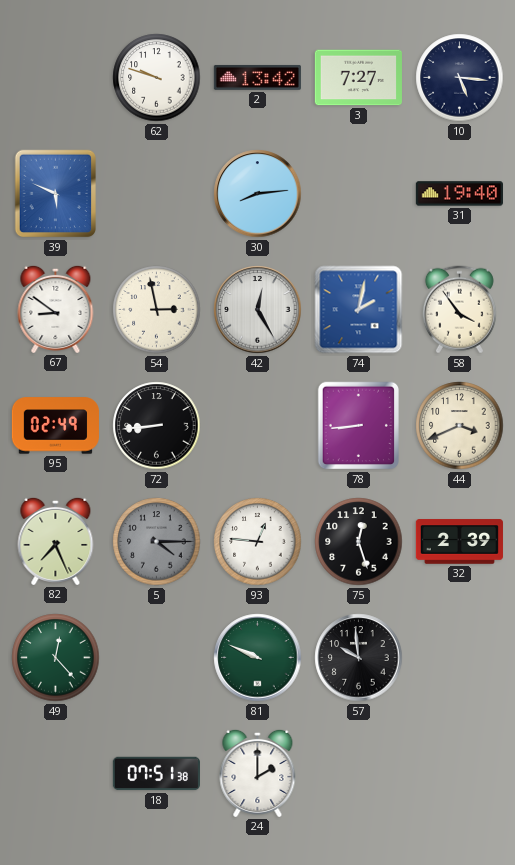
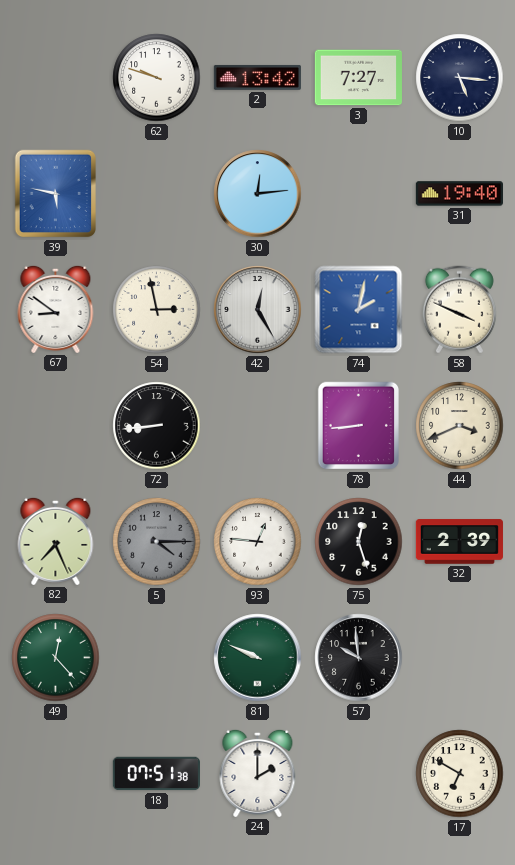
39: 5:49 -> 5:47 (56, 194)
30: 8:14 -> 12:14 (258, 194)
58: 3:54 -> 3:49 (459, 310)
95: 02:49 -> none (55, 426)
17: none -> 6:50 (460, 774)
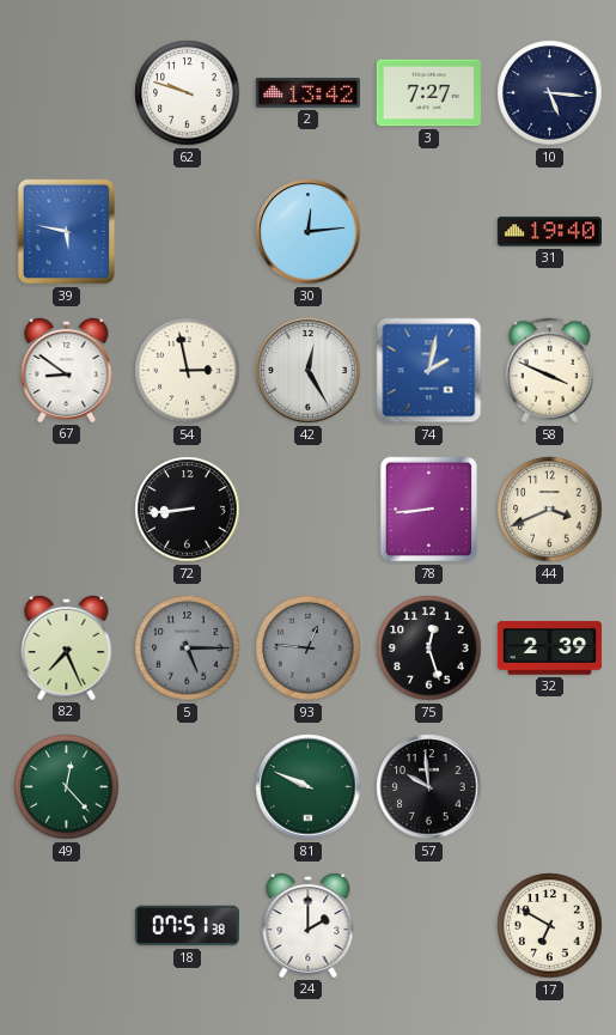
5: 4:15 -> 5:15 (188, 649)
93 dial: white -> grey (309, 649)
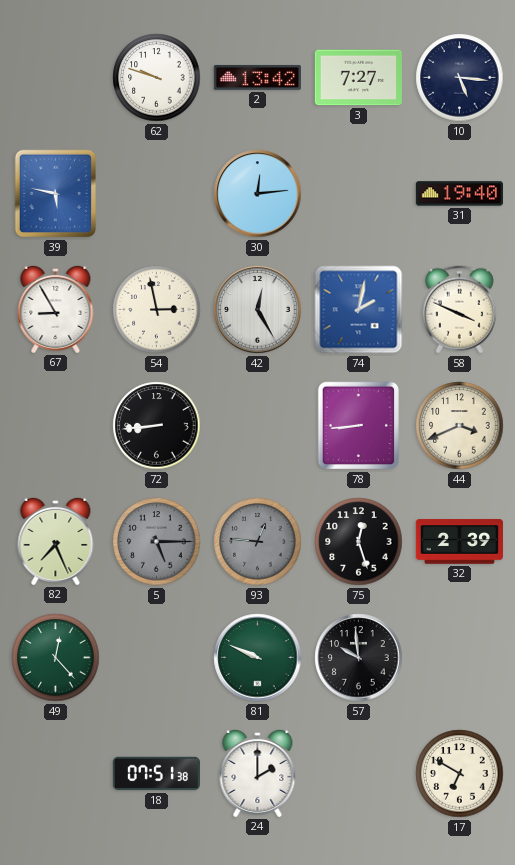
67: 8:51 -> 8:55 (56, 309)
